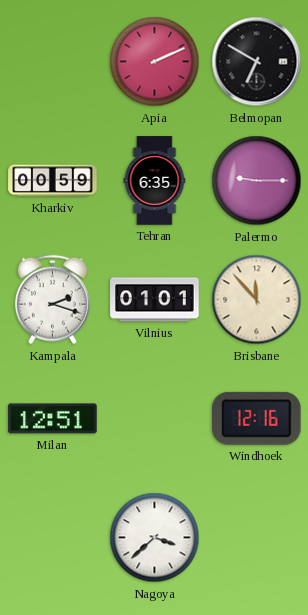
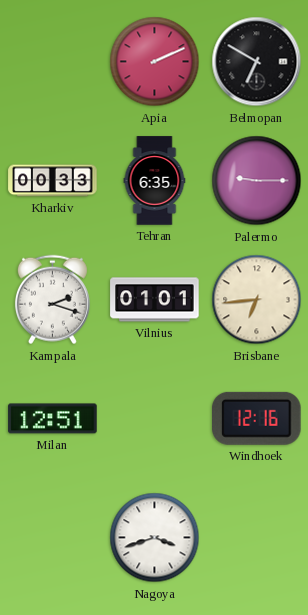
Kharkiv: 00:59 -> 00:33 (53, 181)
Brisbane: 11:53 -> 6:44 (257, 300)
Nagoya: 3:38 -> 3:42 (155, 538)
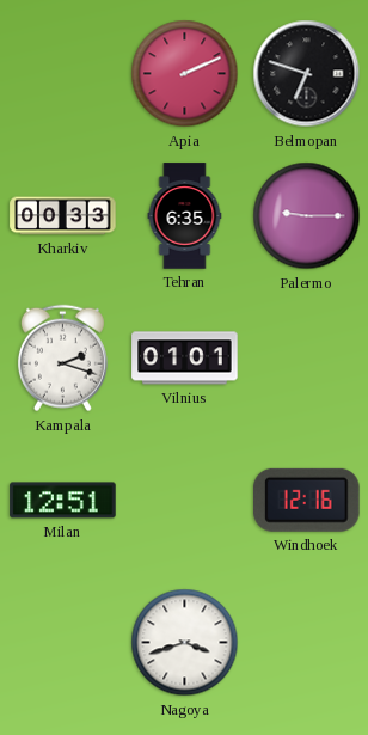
Belmopan: 6:50 -> 6:48 (307, 74)
Brisbane: 6:44 -> none (257, 300)
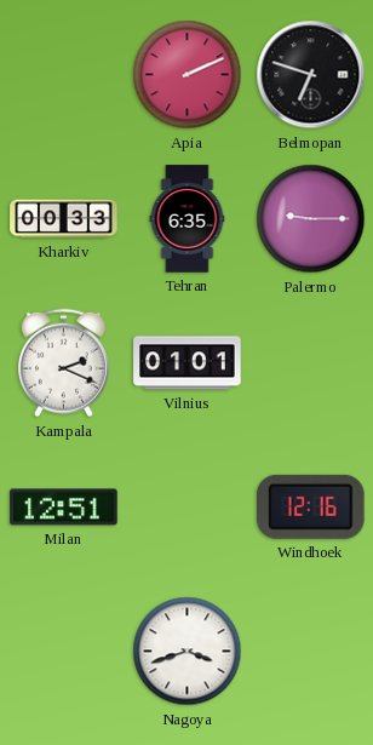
Kampala: 2:18 -> 2:19 (63, 363)
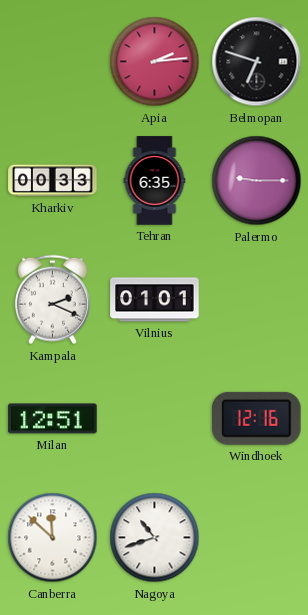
Apia: 2:11 -> 2:14 (155, 62)
Canberra: none -> 11:52 (53, 538)
Nagoya: 3:42 -> 10:42 (155, 538)
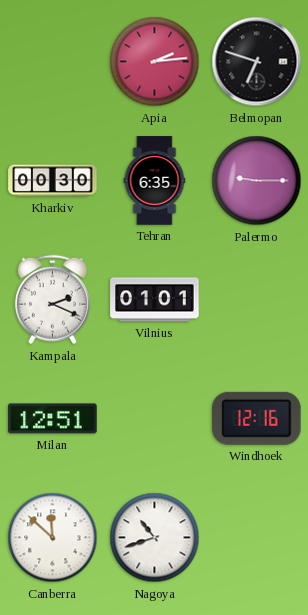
Kharkiv: 00:33 -> 00:30 (53, 181)
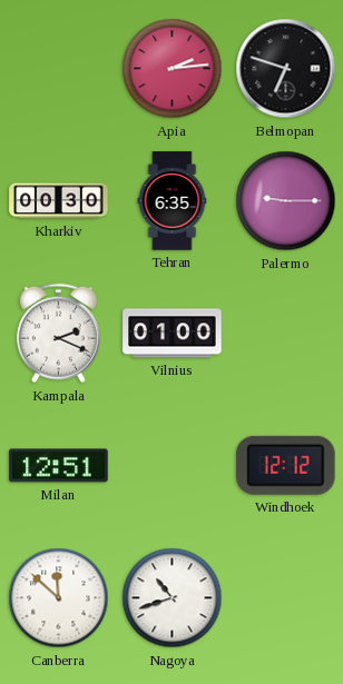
Vilnius: 01:01 -> 01:00 (173, 334)
Windhoek: 12:16 -> 12:12 (286, 465)
